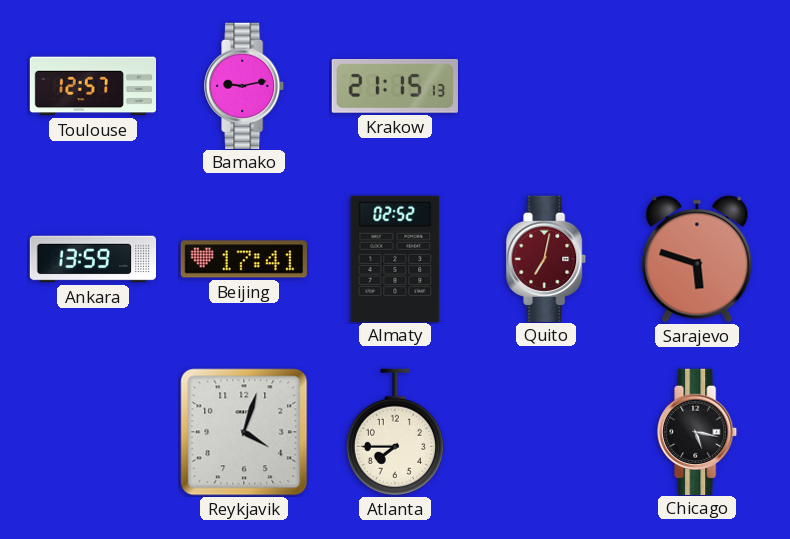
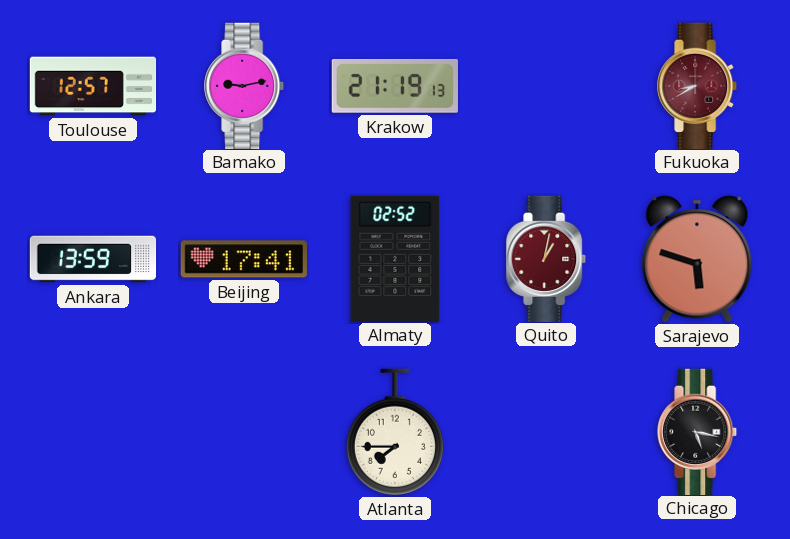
Krakow: 21:15 -> 21:19 (395, 86)
Fukuoka: none -> 8:40 (698, 85)
Quito: 7:02 -> 1:02 (547, 258)
Reykjavik: 4:03 -> none (244, 432)
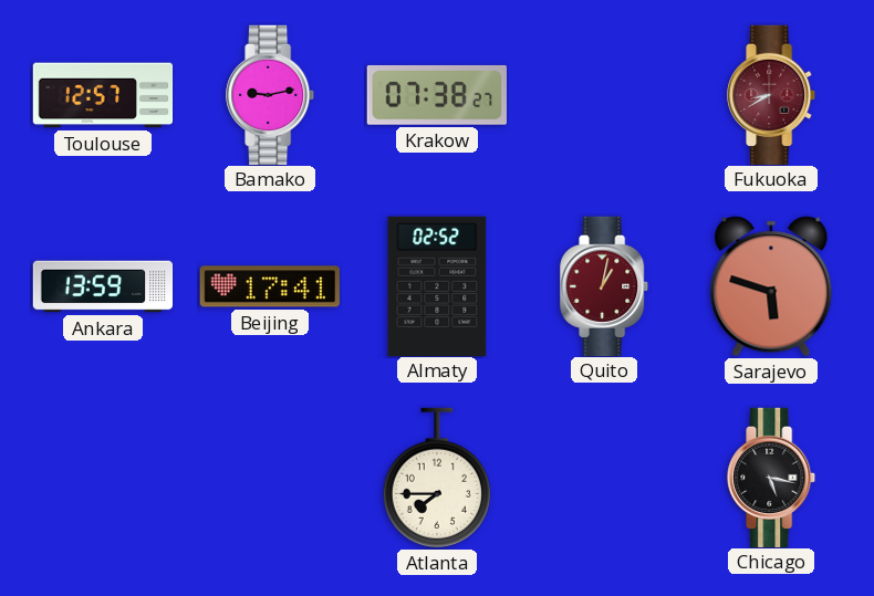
Krakow: 21:19 -> 07:38 (437, 95)
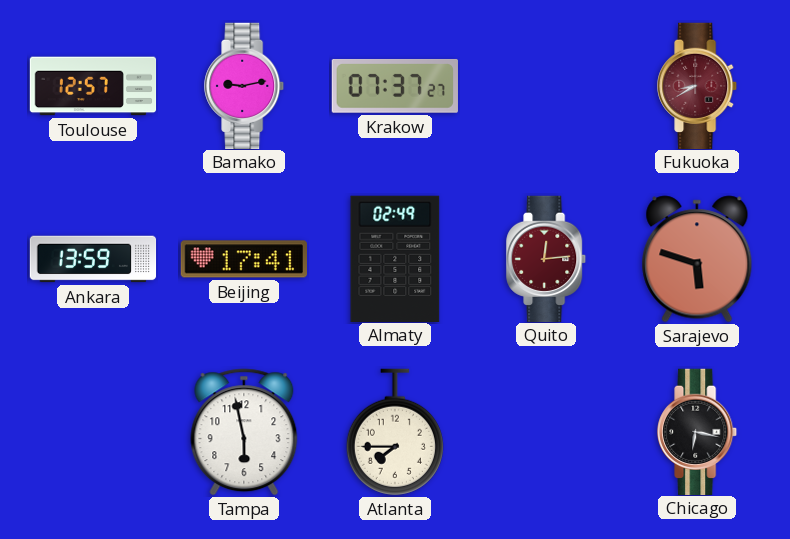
Krakow: 07:38 -> 07:37 (395, 86)
Almaty: 02:52 -> 02:49 (395, 258)
Quito: 1:02 -> 12:14 (547, 258)
Tampa: none -> 5:58 (244, 432)
Chicago: 5:17 -> 6:17 (698, 431)
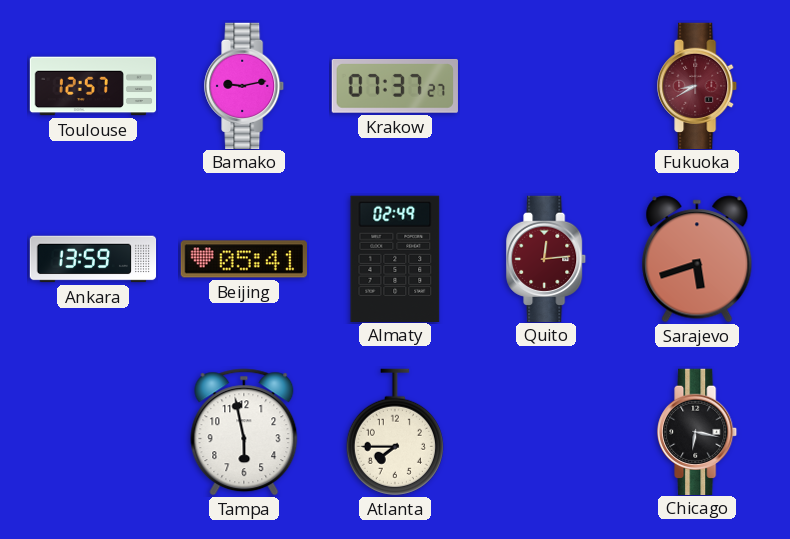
Beijing: 17:41 -> 05:41 (243, 259)
Sarajevo: 5:48 -> 5:42 (697, 259)
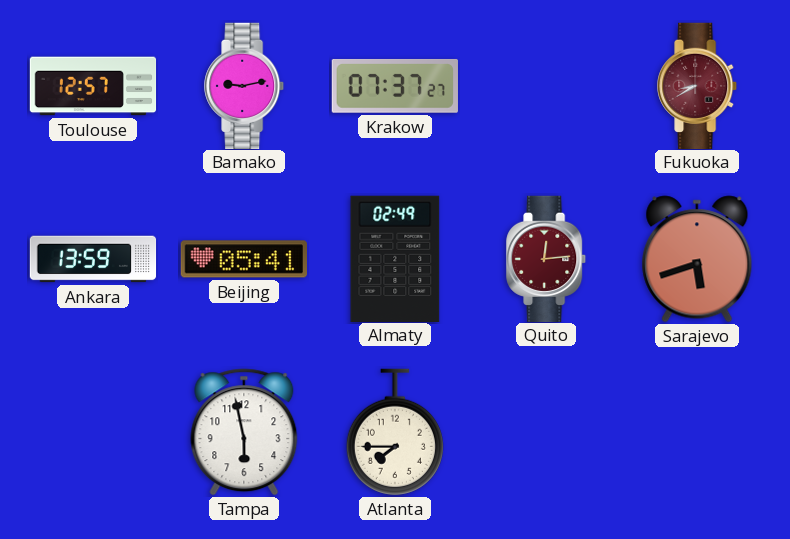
Chicago: 6:17 -> none (698, 431)
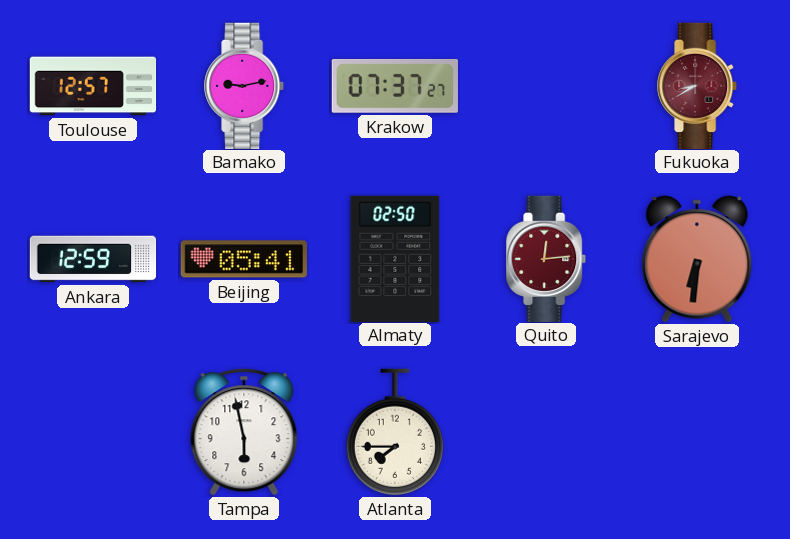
Ankara: 13:59 -> 12:59 (93, 259)
Almaty: 02:49 -> 02:50 (395, 258)
Sarajevo: 5:42 -> 6:31 (697, 259)
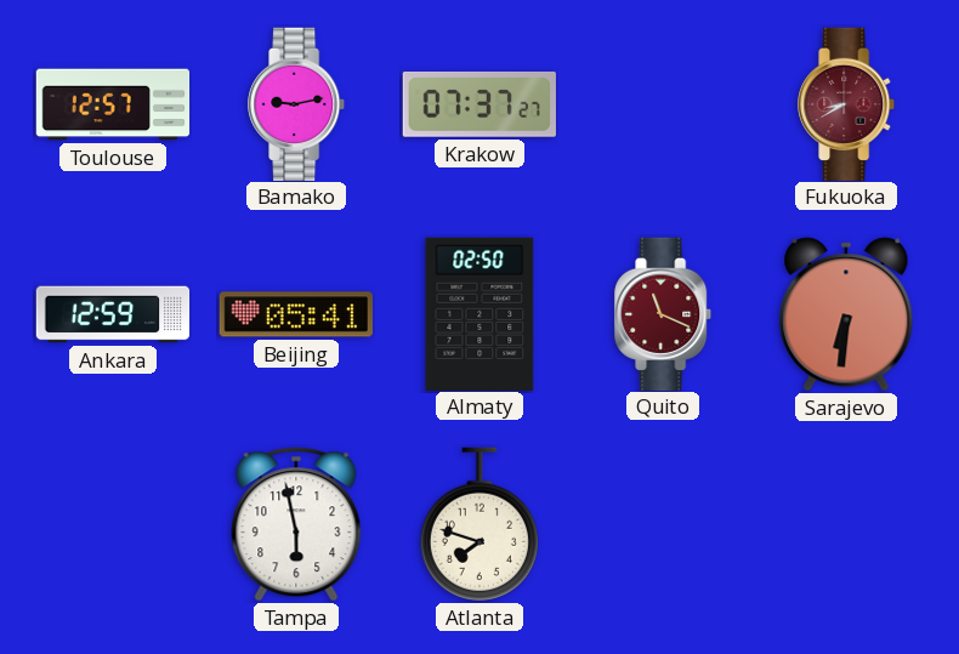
Quito: 12:14 -> 11:19 (664, 313)
Atlanta: 7:45 -> 7:48 (479, 524)
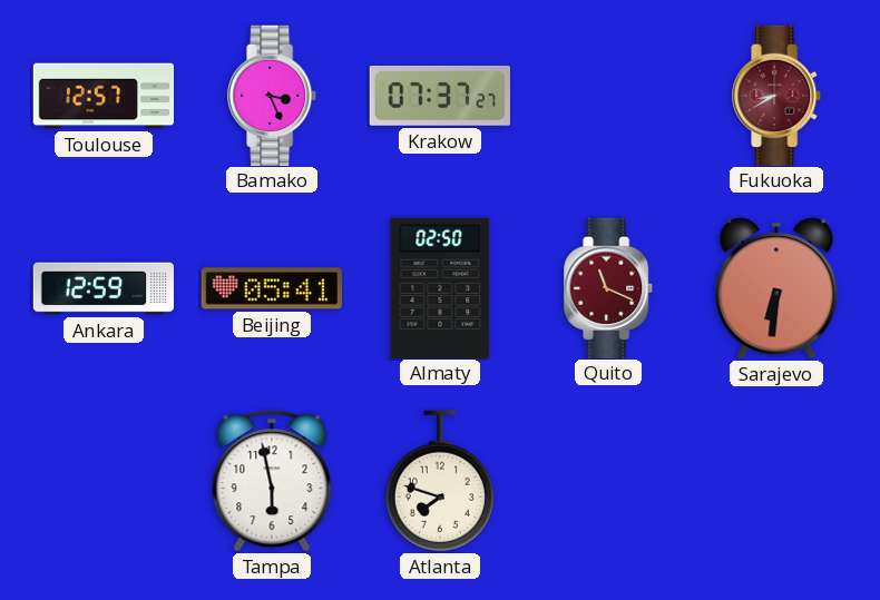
Bamako: 9:13 -> 3:26 (273, 95)
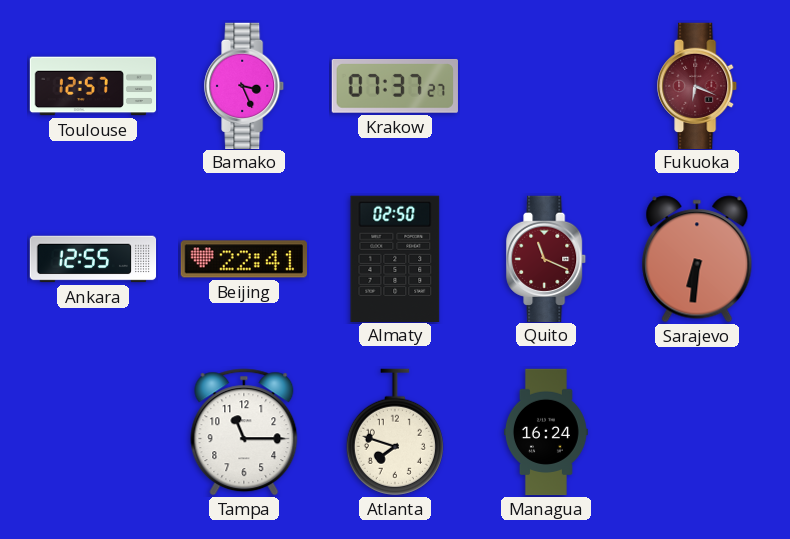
Fukuoka: 8:40 -> 6:19 (698, 85)
Ankara: 12:59 -> 12:55 (93, 259)
Beijing: 05:41 -> 22:41 (243, 259)
Tampa: 5:58 -> 11:15 (244, 432)
Managua: none -> 16:24 (546, 432)
